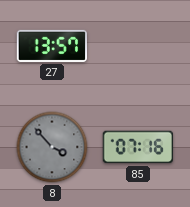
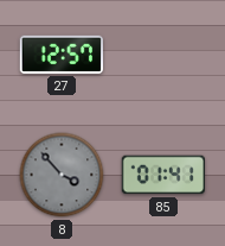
27: 13:57 -> 12:57 (60, 55)
85: 07:16 -> 01:41 (162, 175)
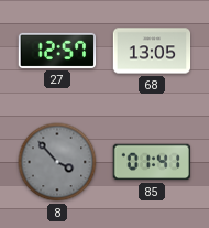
68: none -> 13:05 (152, 51)
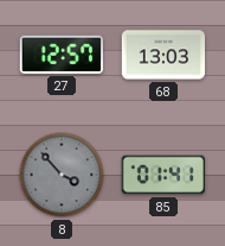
68: 13:05 -> 13:03 (163, 55)
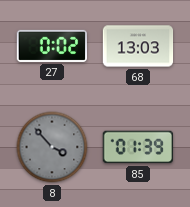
27: 12:57 -> 0:02 (51, 46)
85: 01:41 -> 01:39 (137, 147)
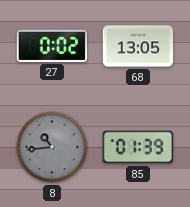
68: 13:03 -> 13:05 (138, 46)
8: 3:53 -> 10:44 (52, 147)
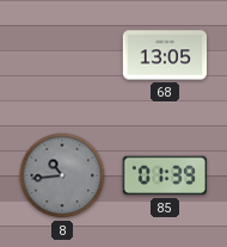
27: 0:02 -> none (51, 46)
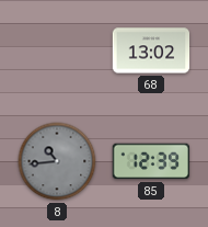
68: 13:05 -> 13:02 (151, 50)
85: 01:39 -> 12:39 (150, 161)
